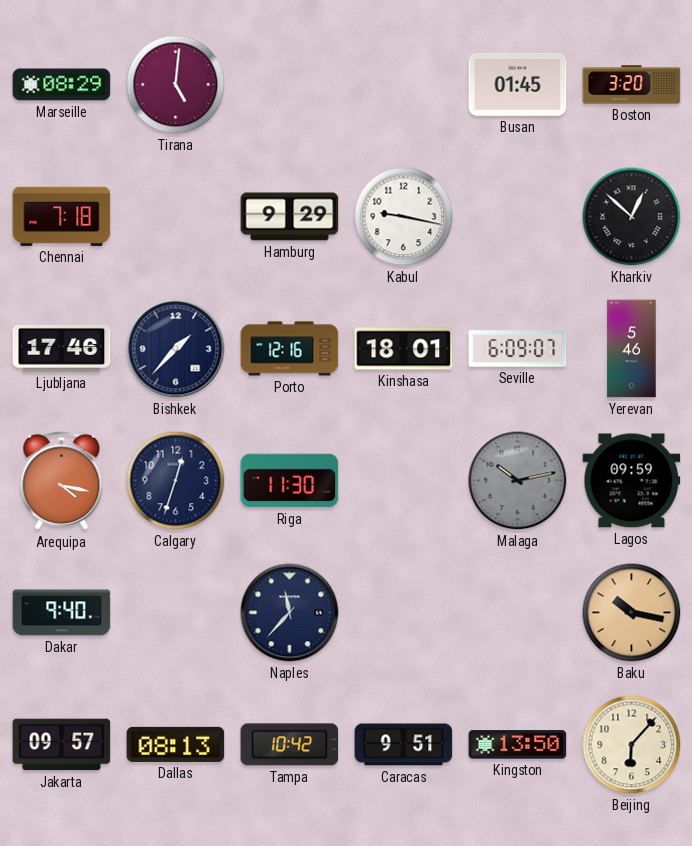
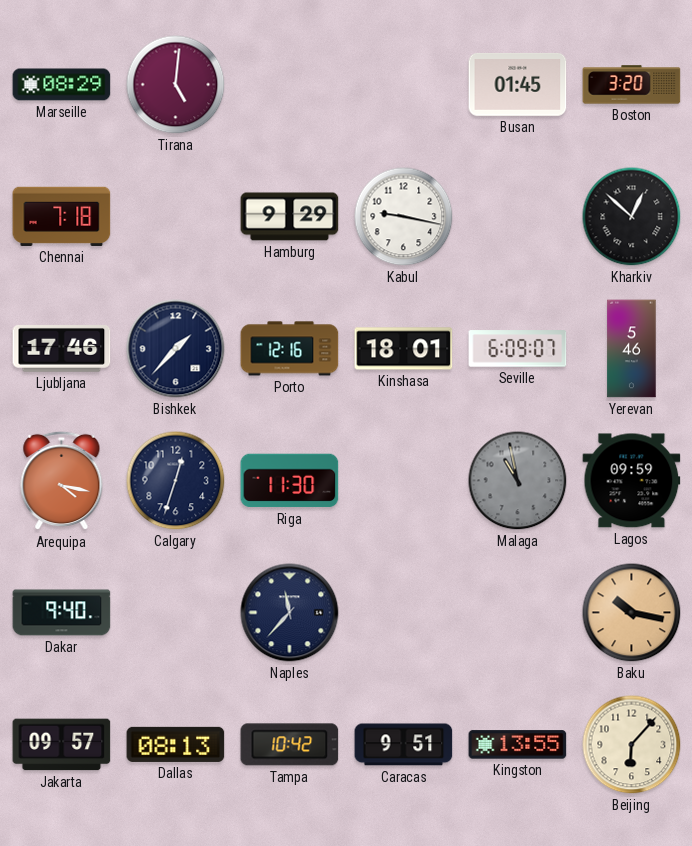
Malaga: 10:13 -> 10:58 (518, 481)
Kingston: 13:50 -> 13:55 (518, 745)
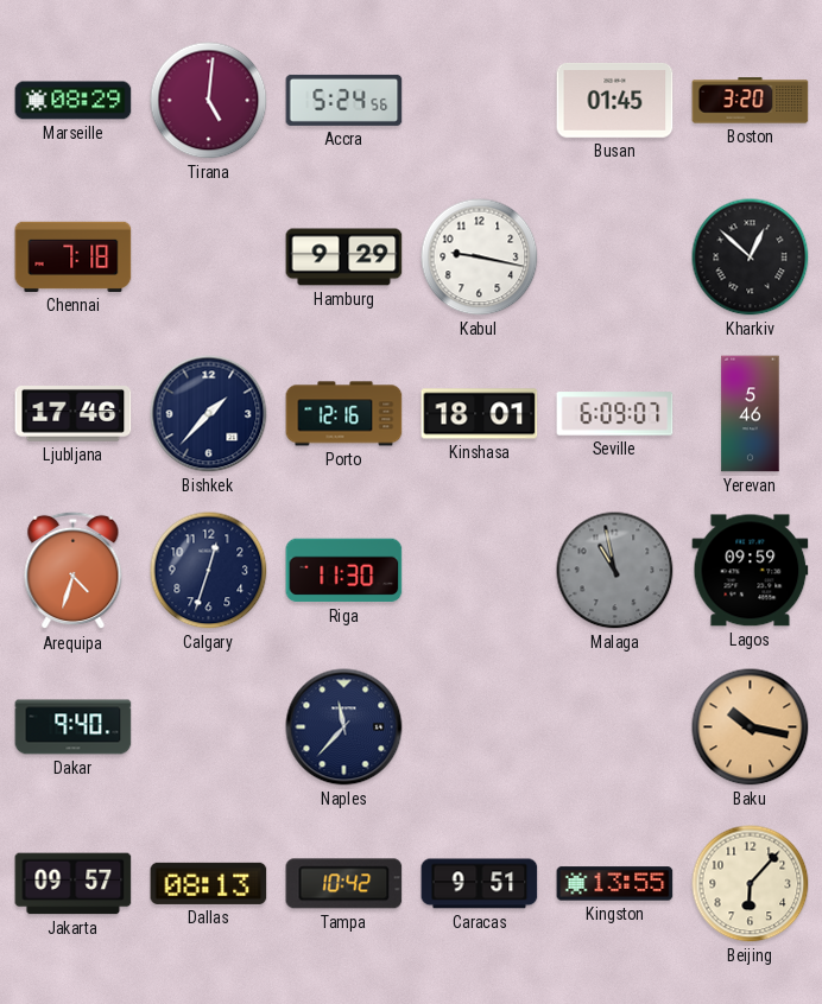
Accra: none -> 5:24 (344, 100)
Arequipa: 4:17 -> 4:33 (74, 571)
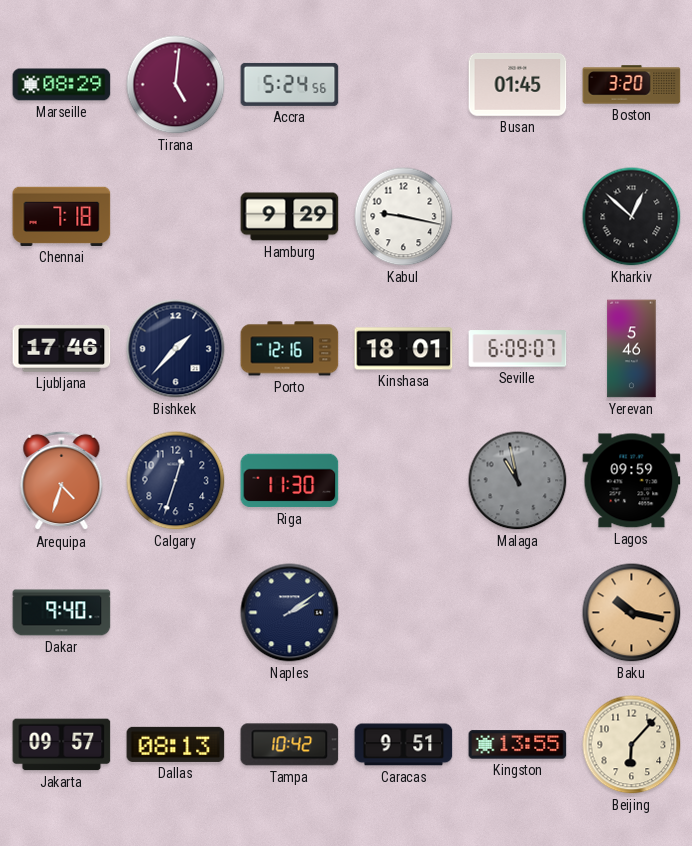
Naples: 11:37 -> 2:09 (290, 613)
